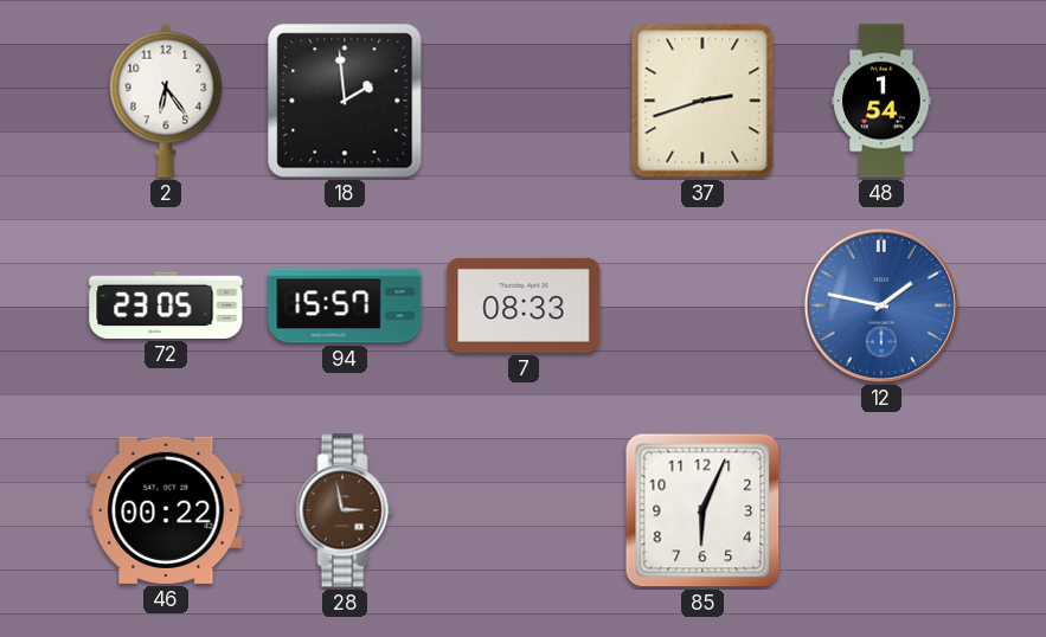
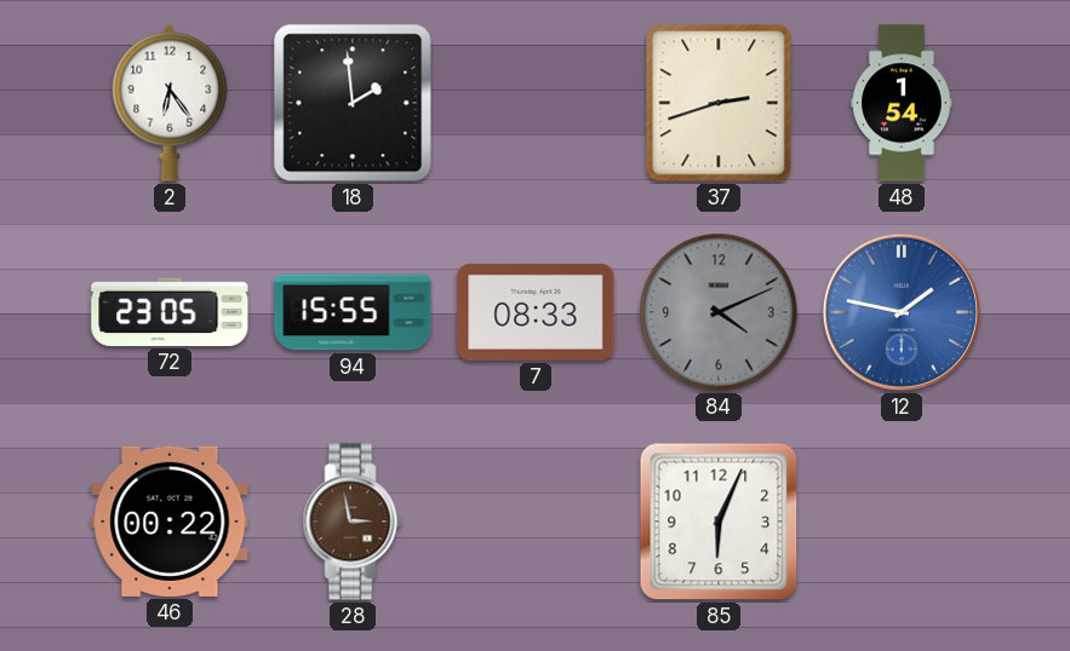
94: 15:57 -> 15:55 (353, 312)
84: none -> 4:11 (719, 312)
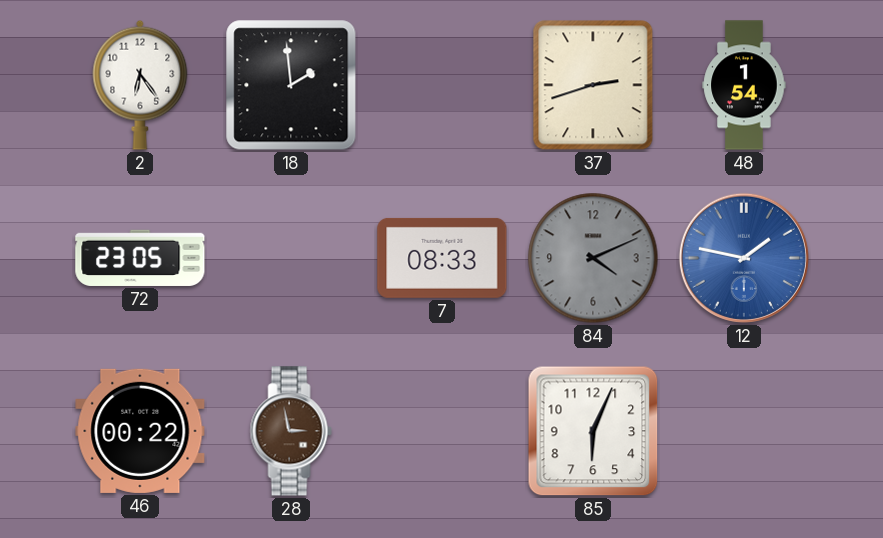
94: 15:55 -> none (353, 312)
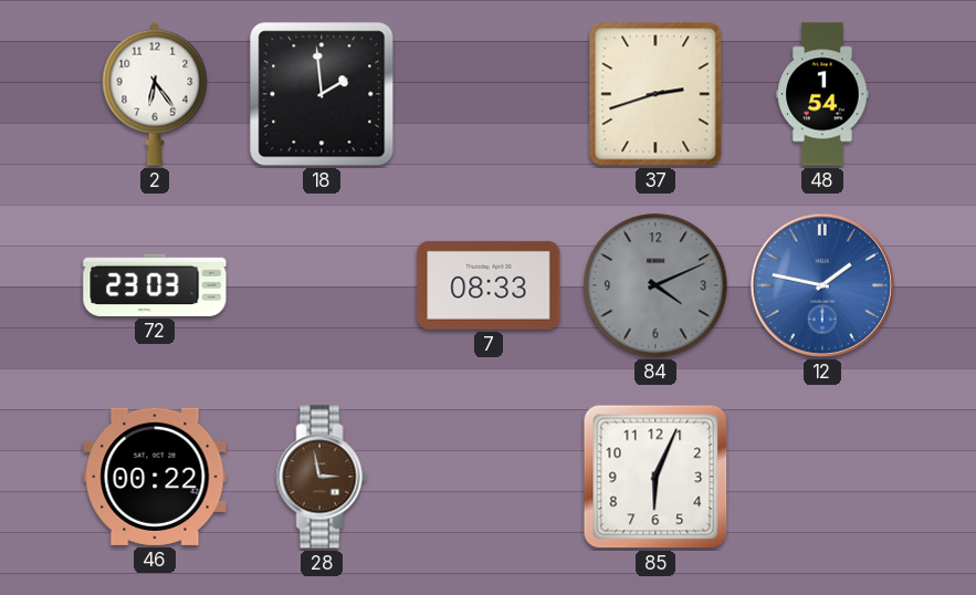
72: 23:05 -> 23:03 (155, 285)
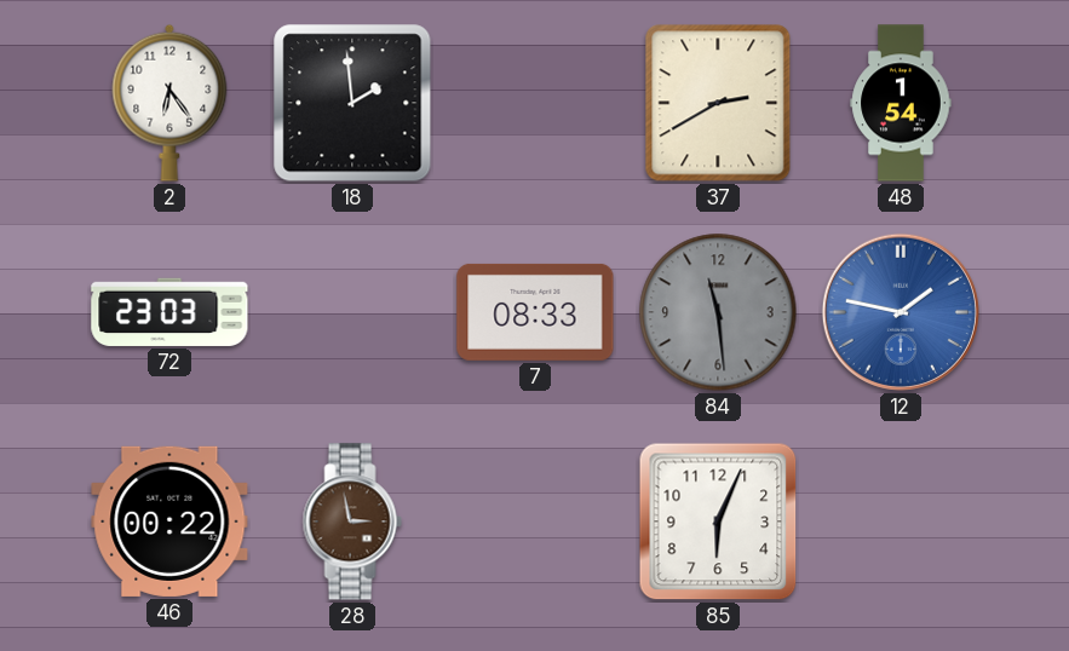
37: 2:42 -> 2:40 (718, 103)
84: 4:11 -> 11:29 (718, 312)
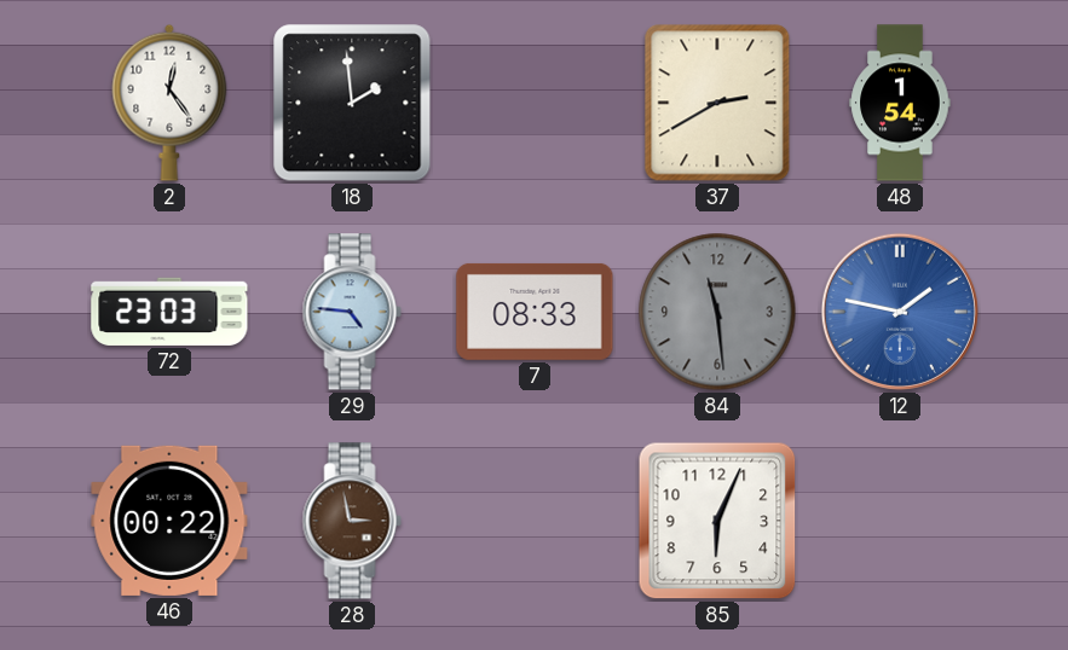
2: 6:24 -> 12:24 (169, 103)
29: none -> 4:46 (352, 312)
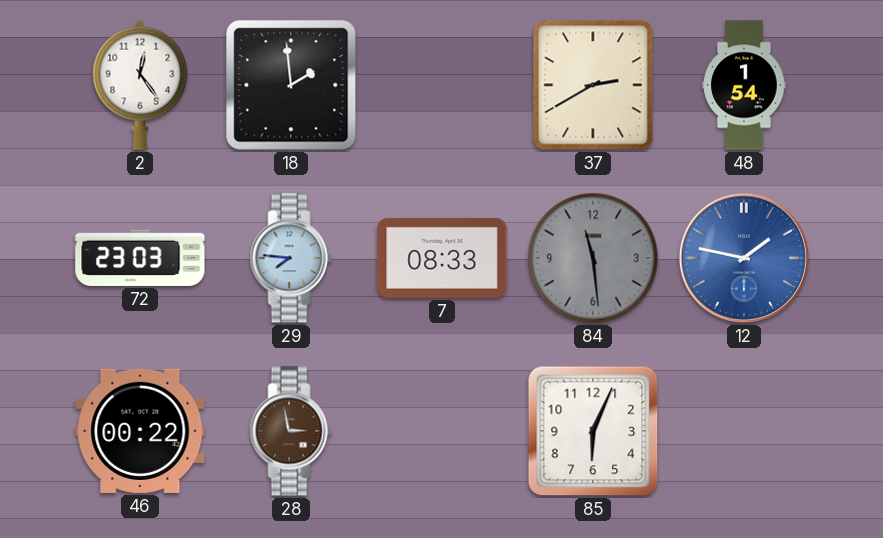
29: 4:46 -> 7:46 (291, 258)
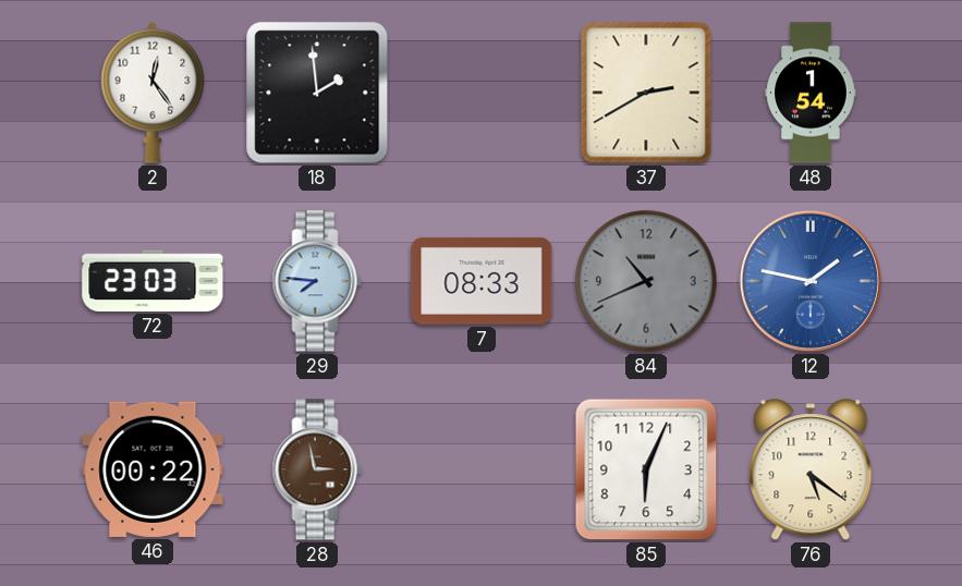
84: 11:29 -> 10:41 (646, 281)
76: none -> 5:21 (811, 471)
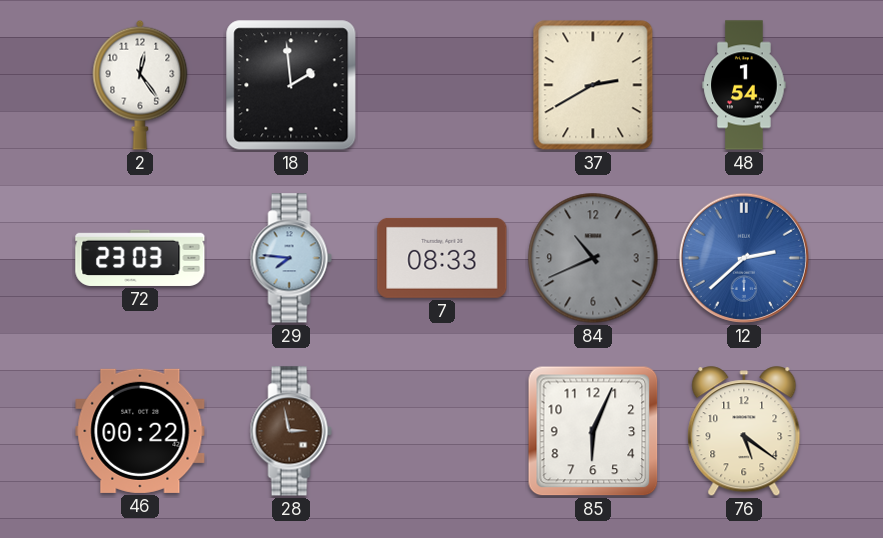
12: 1:47 -> 2:38 (744, 258)
